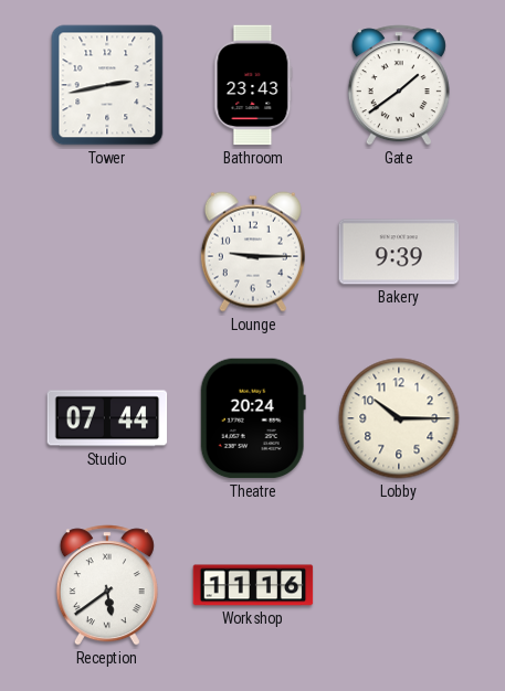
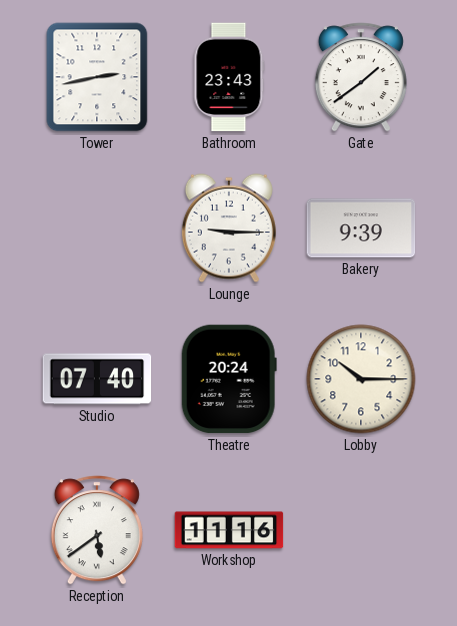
Studio: 07:44 -> 07:40 (97, 379)
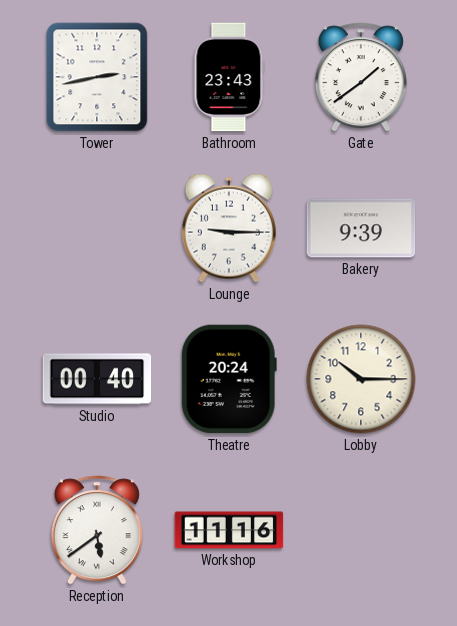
Studio: 07:40 -> 00:40 (97, 379)
